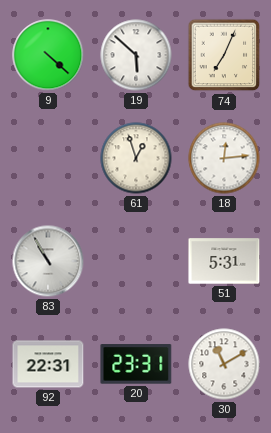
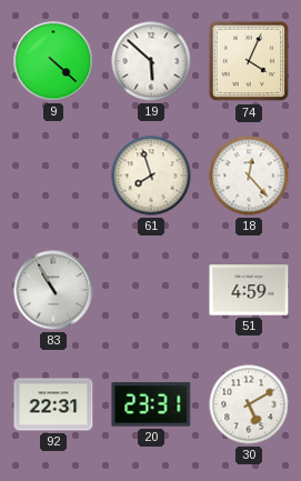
74: 7:04 -> 4:04 (249, 61)
61: 12:57 -> 7:57 (151, 176)
18: 12:14 -> 12:23 (249, 176)
51: 5:31 -> 4:59 (249, 290)
30: 11:10 -> 5:10 (249, 404)
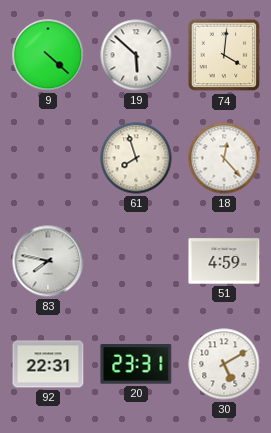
74: 4:04 -> 4:01 (224, 55)
83: 10:55 -> 7:47 (48, 261)
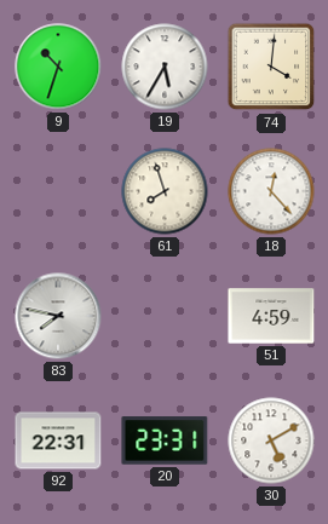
9: 4:22 -> 10:33 (58, 67)
19: 5:52 -> 5:35 (165, 67)
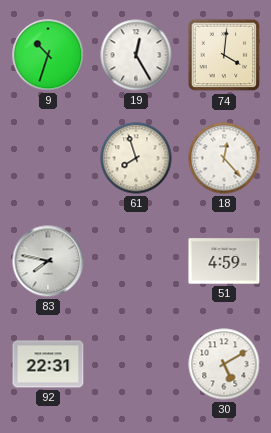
19: 5:35 -> 12:25 (136, 55)
20: 23:31 -> none (165, 440)
